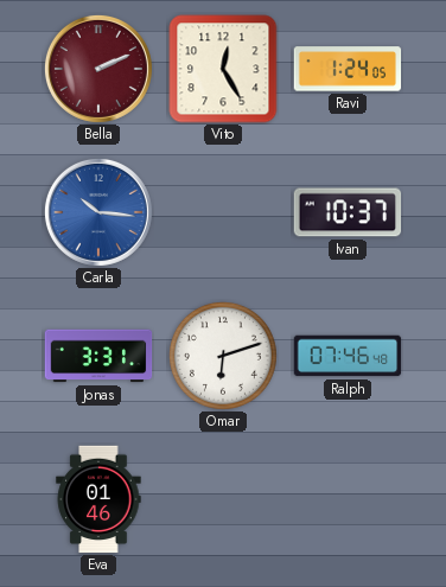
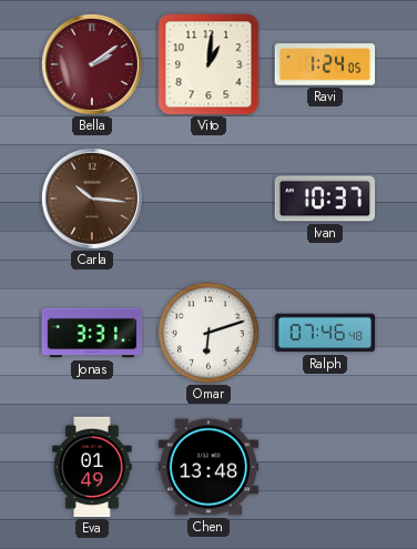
Bella: 2:11 -> 2:09 (92, 64)
Vito: 12:25 -> 1:01 (208, 64)
Carla dial: blue -> brown (92, 199)
Eva: 01:46 -> 01:49 (92, 467)
Chen: none -> 13:48 (208, 467)
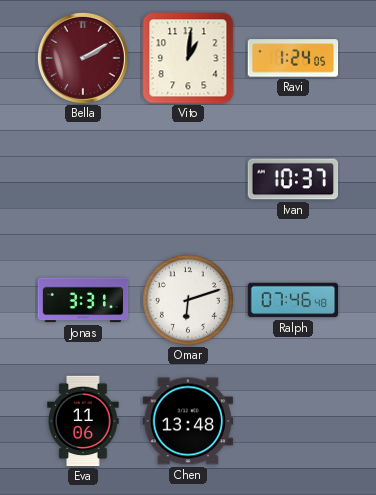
Bella: 2:09 -> 2:10 (83, 58)
Carla: 10:16 -> none (92, 199)
Eva: 01:49 -> 11:06 (83, 421)
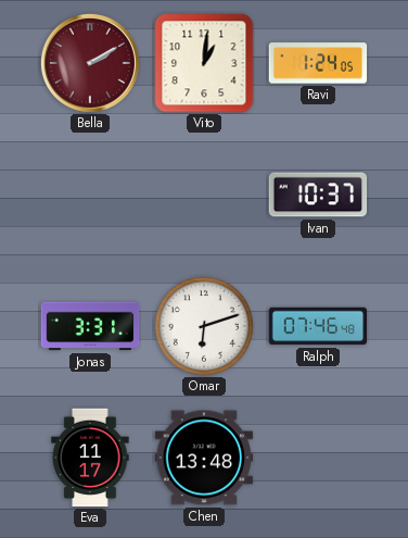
Eva: 11:06 -> 11:17 (90, 458)
